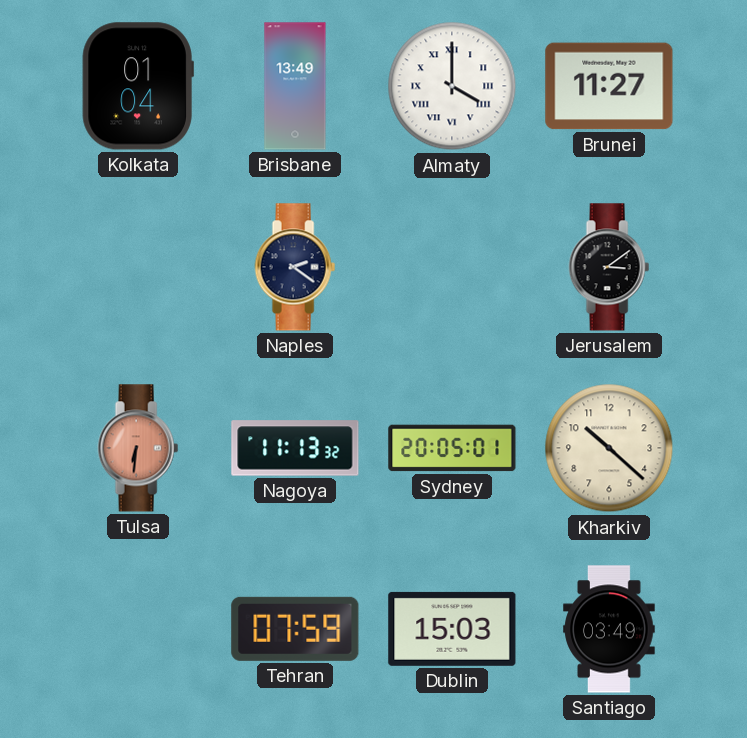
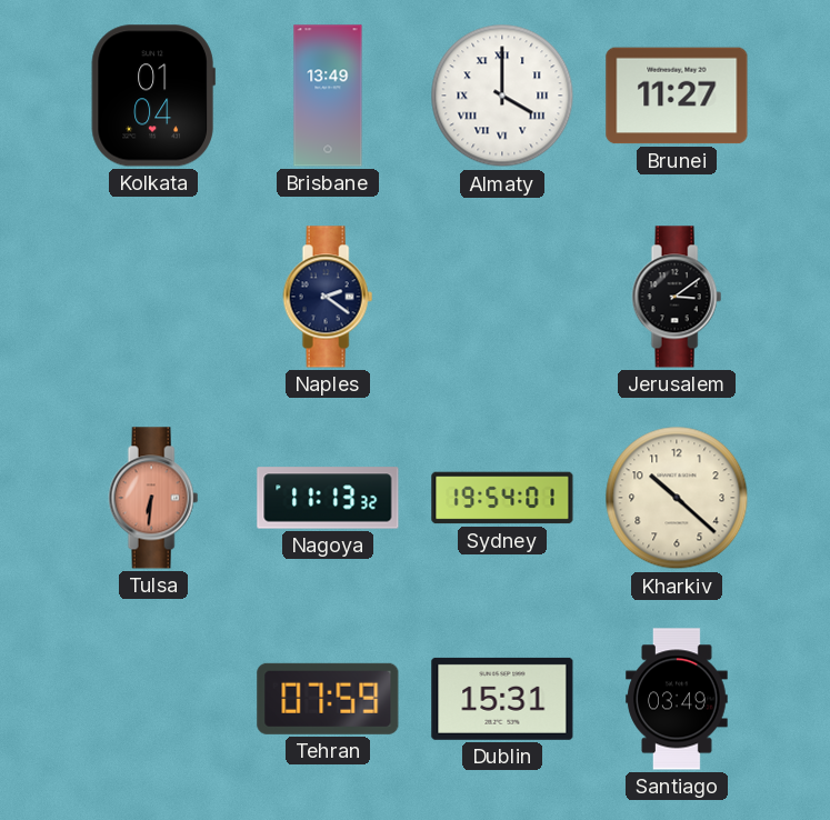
Sydney: 20:05 -> 19:54 (502, 498)
Dublin: 15:03 -> 15:31 (502, 699)
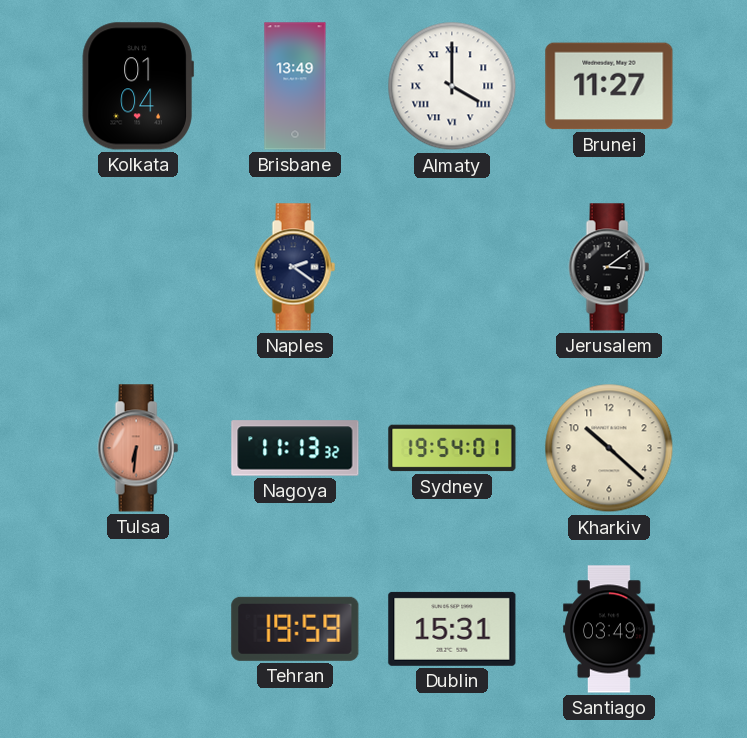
Tehran: 07:59 -> 19:59 (295, 629)
